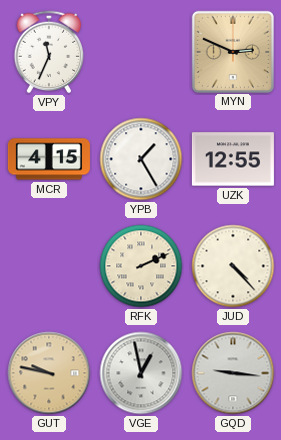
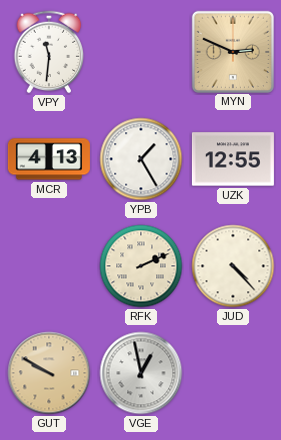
VPY: 11:34 -> 11:31 (49, 52)
MCR: 4:15 -> 4:13 (49, 159)
GUT: 9:47 -> 9:50 (49, 373)
GQD: 9:16 -> none (233, 373)
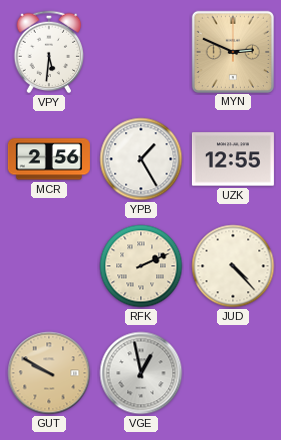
VPY: 11:31 -> 5:31 (49, 52)
MCR: 4:13 -> 2:56 (49, 159)
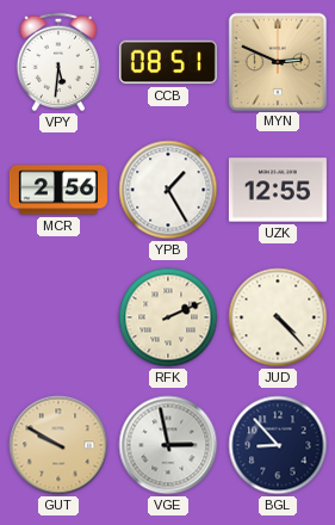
CCB: none -> 08:51 (168, 62)
VGE: 12:58 -> 2:58 (168, 445)
BGL: none -> 8:53 (278, 445)
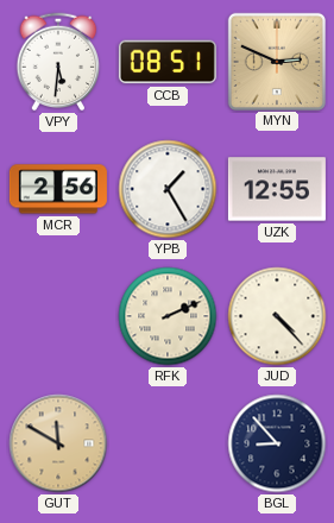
GUT: 9:50 -> 11:50 (58, 443)
VGE: 2:58 -> none (168, 445)
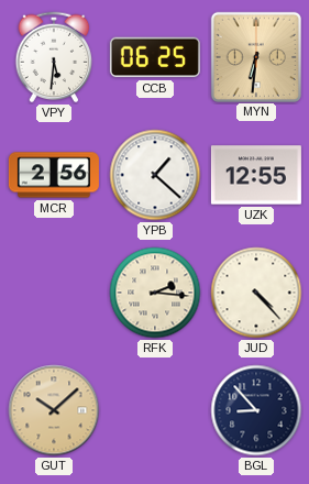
CCB: 08:51 -> 06:25 (155, 57)
MYN: 2:49 -> 6:31 (255, 56)
YPB: 1:25 -> 1:22 (155, 175)
RFK: 2:11 -> 2:16 (155, 293)
GUT: 11:50 -> 10:08 (54, 410)
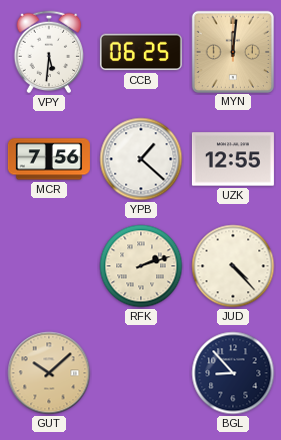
MYN: 6:31 -> 12:01 (232, 51)
MCR: 2:56 -> 7:56 (49, 159)
RFK: 2:16 -> 2:12 (141, 266)
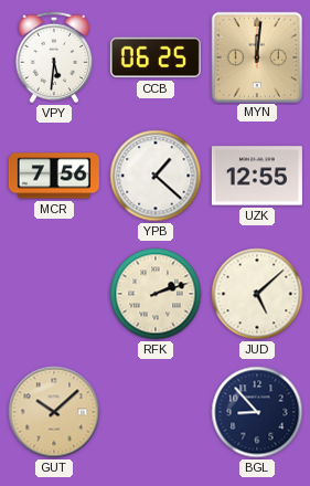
JUD: 4:23 -> 5:08 (257, 294)
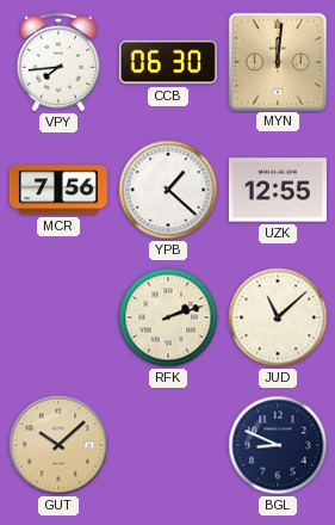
VPY: 5:31 -> 7:44 (58, 62)
CCB: 06:25 -> 06:30 (168, 62)
JUD: 5:08 -> 11:08 (278, 317)
BGL: 8:53 -> 8:49 (278, 445)
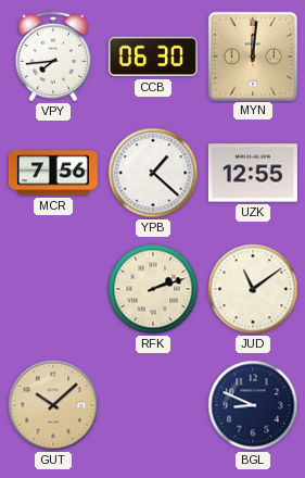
JUD: 11:08 -> 11:09 (253, 289)
